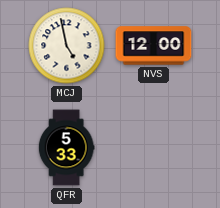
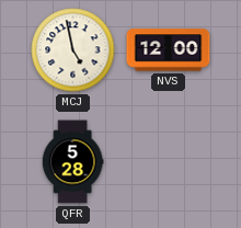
QFR: 5:33 -> 5:28 (72, 162)
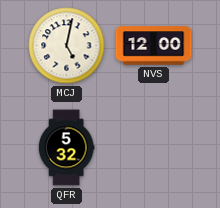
MCJ: 4:58 -> 5:02 (67, 46)
QFR: 5:28 -> 5:32 (66, 148)
